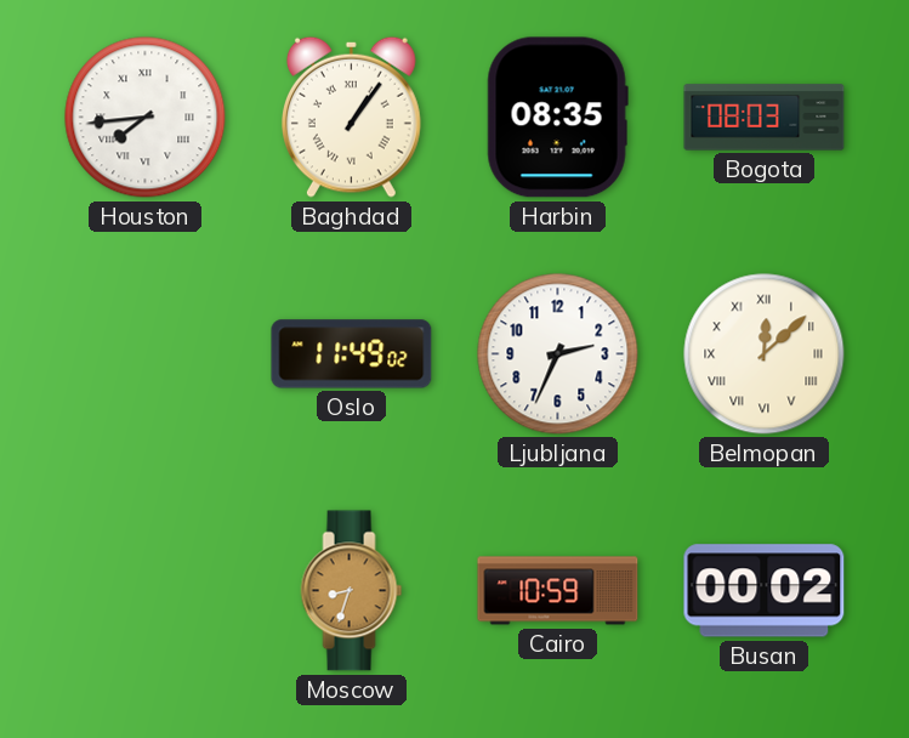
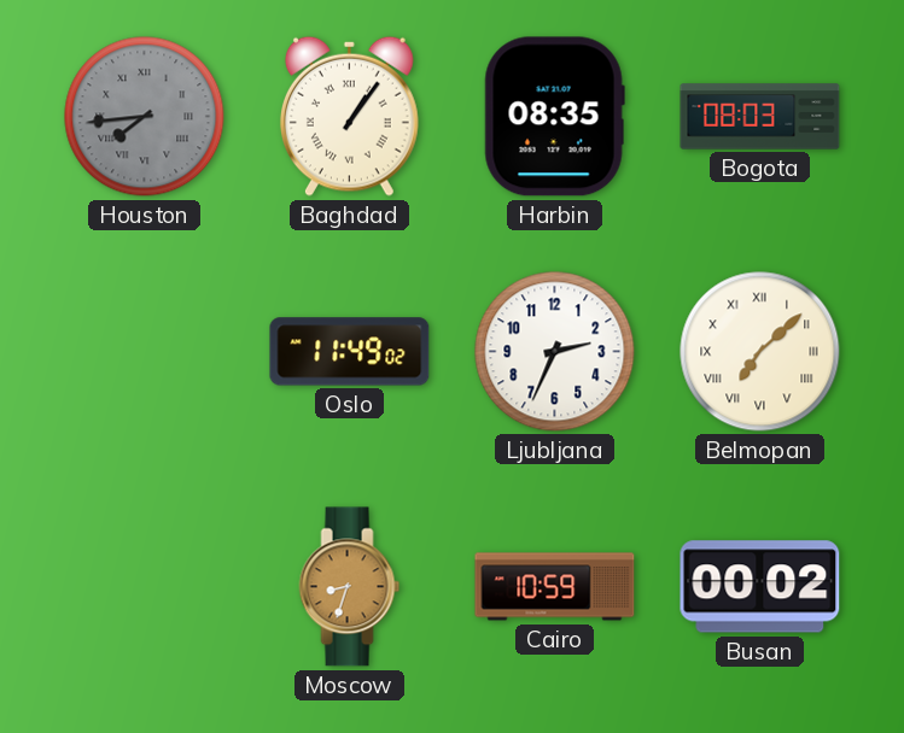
Houston dial: white -> grey (145, 117)
Belmopan: 12:08 -> 7:08 (760, 352)
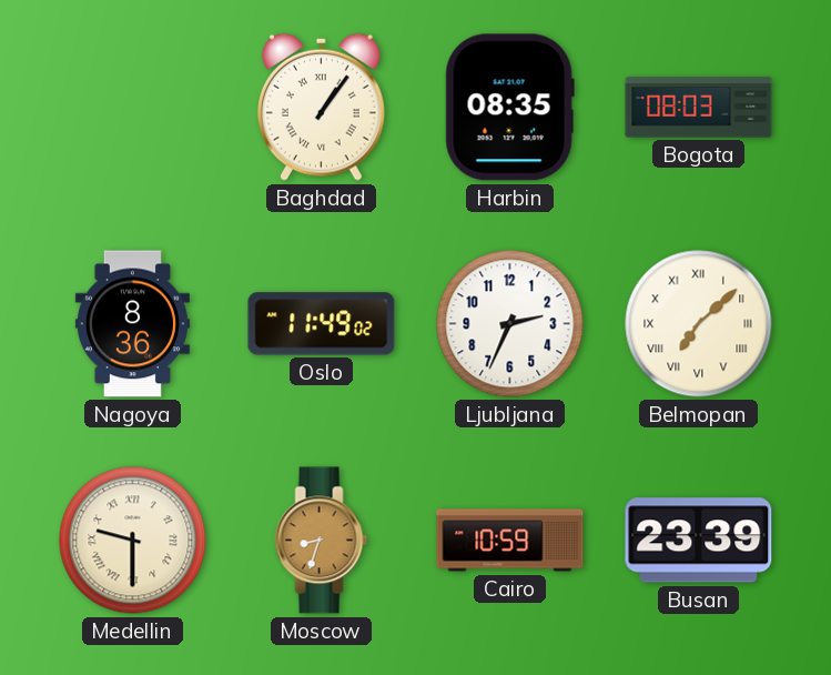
Houston: 7:44 -> none (145, 117)
Nagoya: none -> 8:36 (132, 324)
Medellin: none -> 9:30 (133, 541)
Busan: 00:02 -> 23:39 (699, 541)
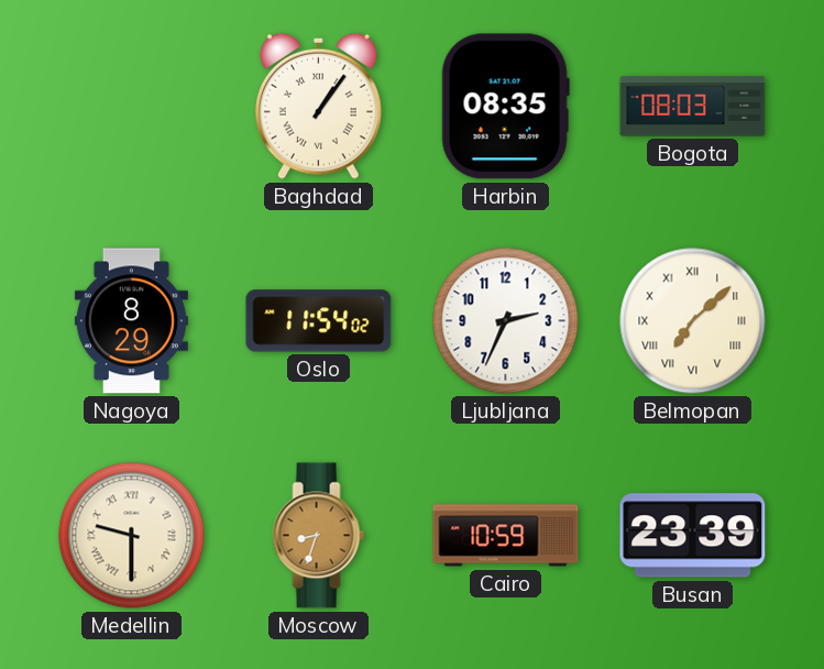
Nagoya: 8:36 -> 8:29 (131, 321)
Oslo: 11:49 -> 11:54 (319, 321)
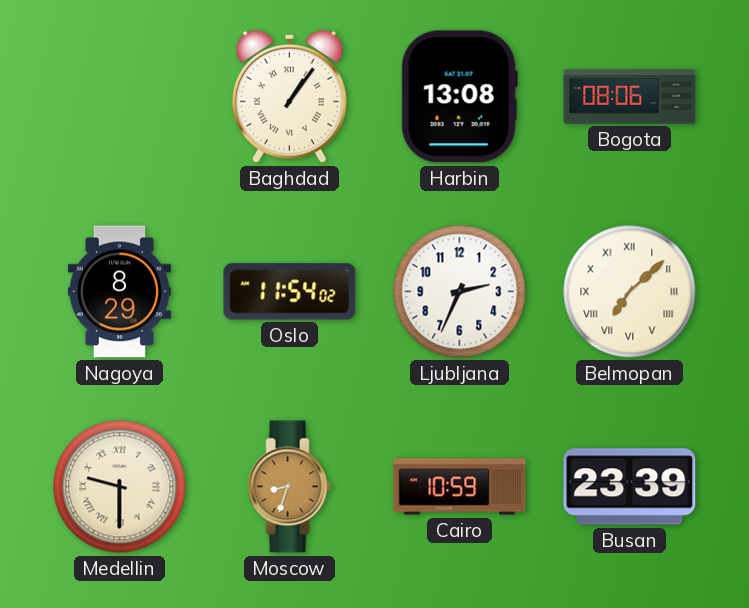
Harbin: 08:35 -> 13:08 (459, 97)
Bogota: 08:03 -> 08:06 (630, 97)
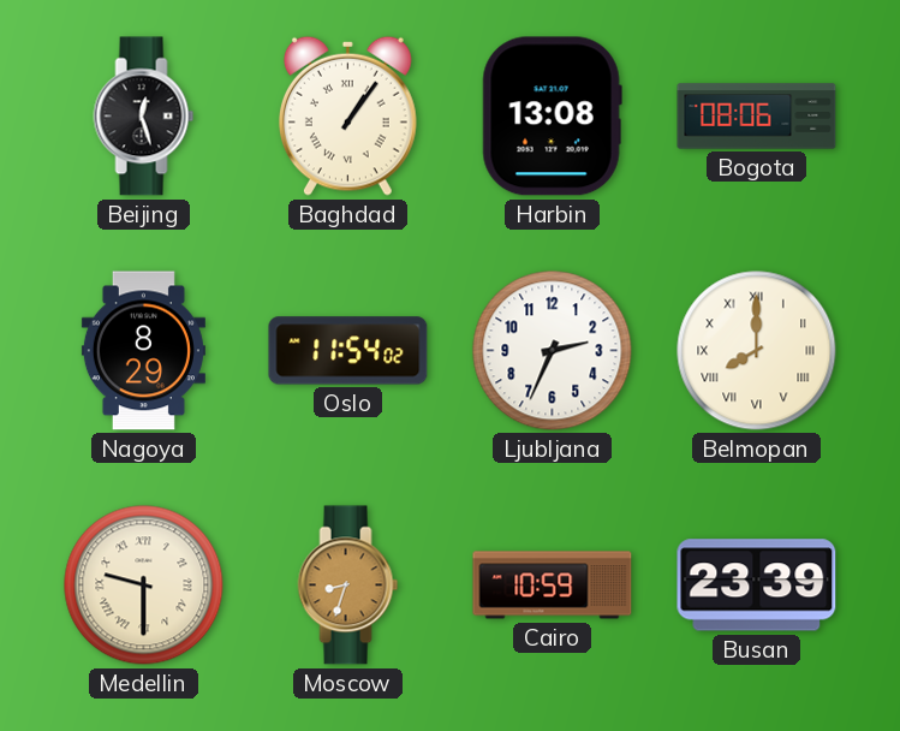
Beijing: none -> 12:27 (144, 117)
Belmopan: 7:08 -> 8:00 (757, 351)
